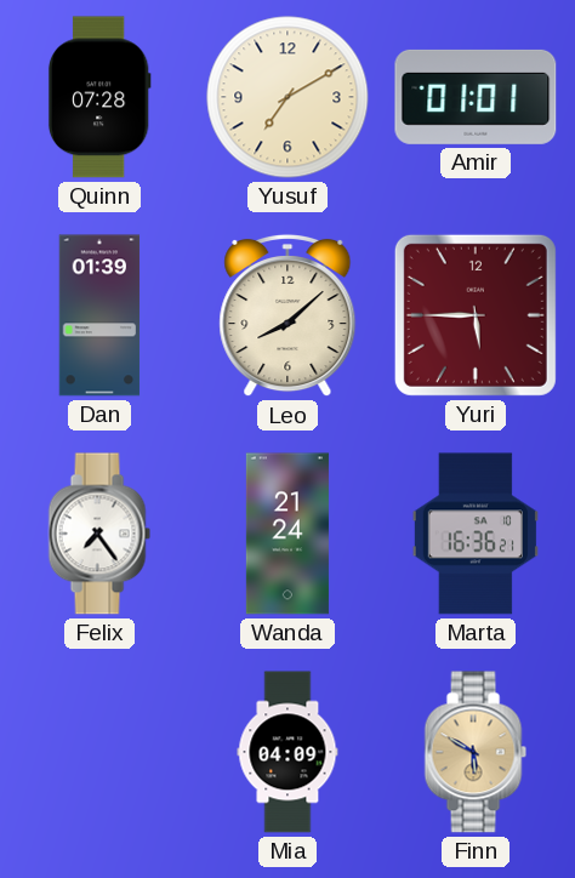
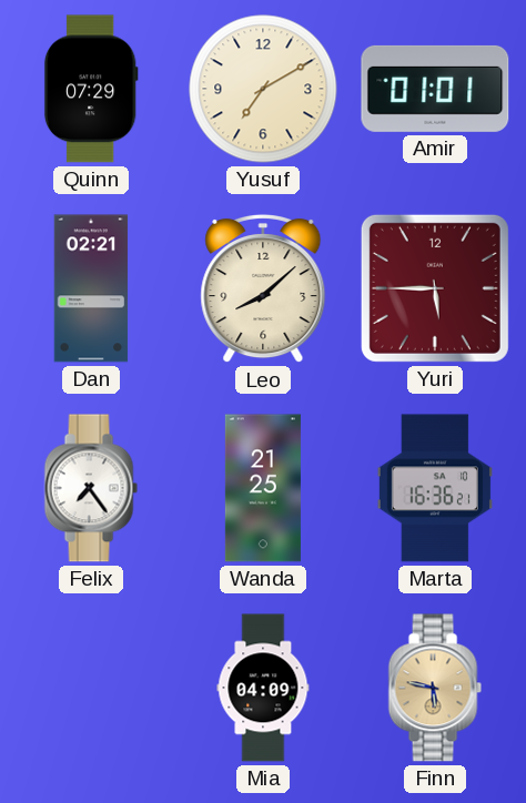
Quinn: 07:28 -> 07:29 (91, 89)
Dan: 01:39 -> 02:21 (91, 288)
Wanda: 21:24 -> 21:25 (263, 488)
Finn: 5:50 -> 5:47 (435, 688)
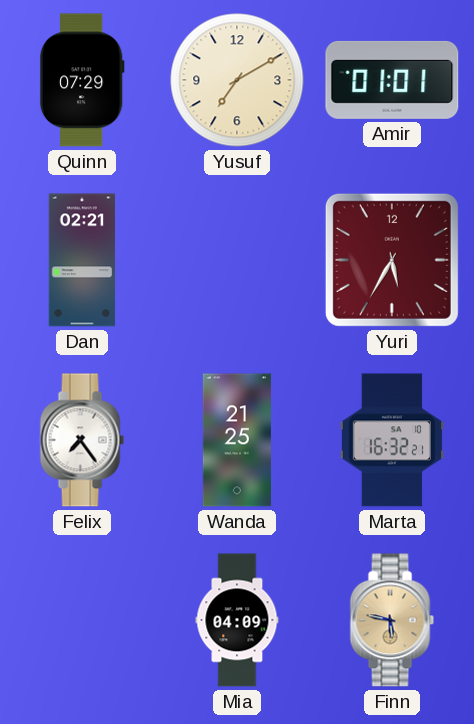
Leo: 8:08 -> none (263, 288)
Yuri: 5:45 -> 5:35 (392, 260)
Marta: 16:36 -> 16:32 (392, 440)
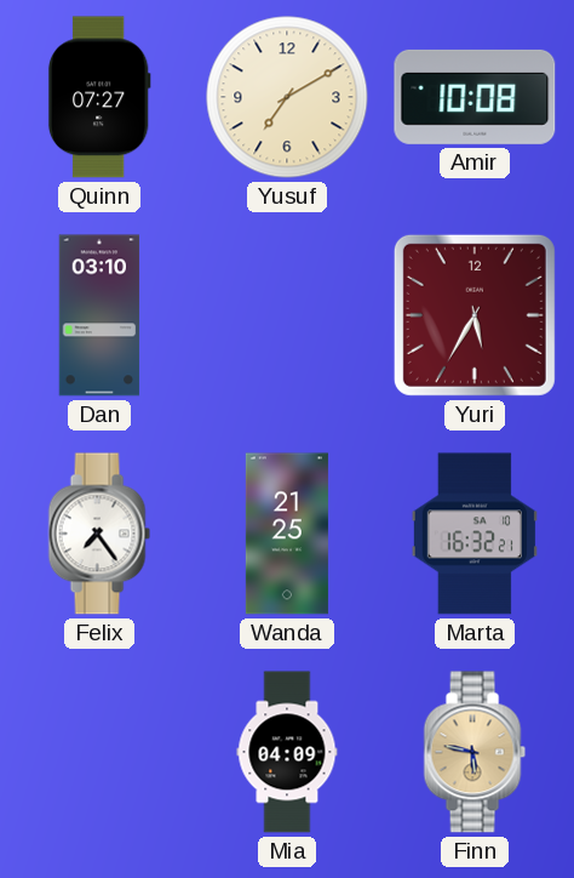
Quinn: 07:29 -> 07:27 (99, 97)
Amir: 01:01 -> 10:08 (475, 97)
Dan: 02:21 -> 03:10 (99, 315)
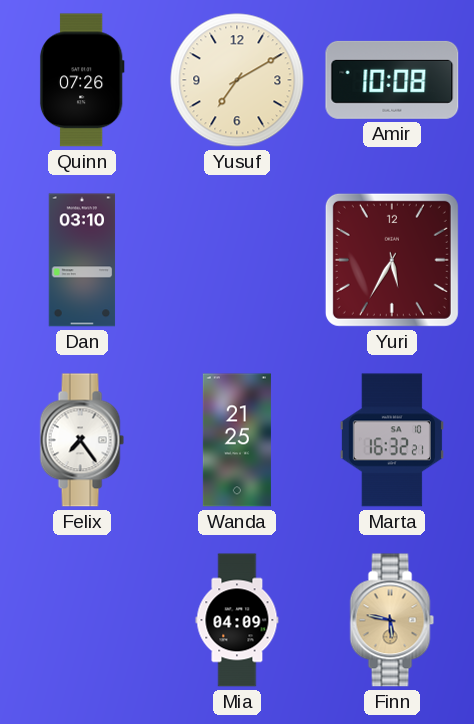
Quinn: 07:27 -> 07:26 (82, 80)
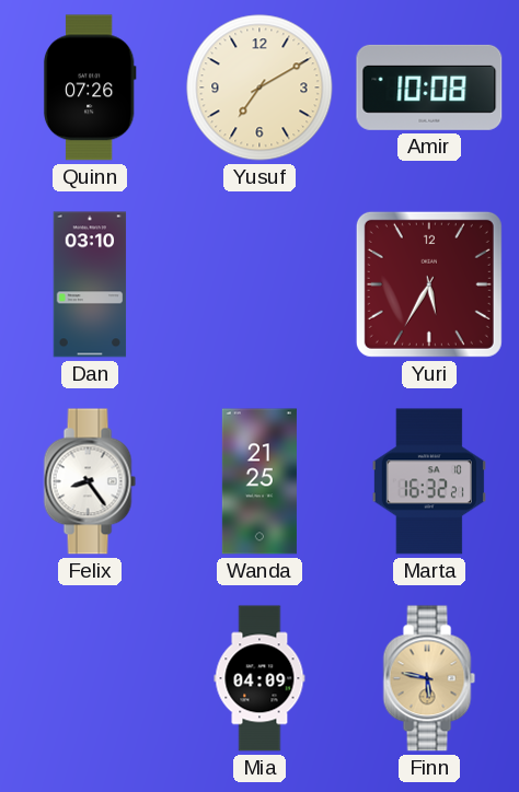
Felix: 7:24 -> 8:24 (90, 481)
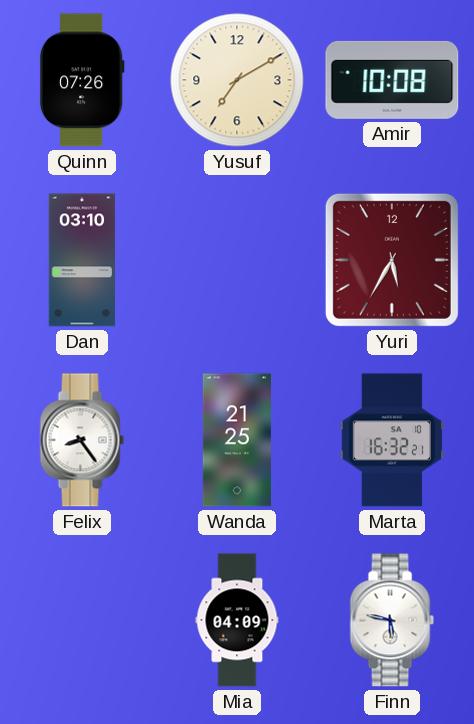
Finn dial: champagne -> white (392, 620)
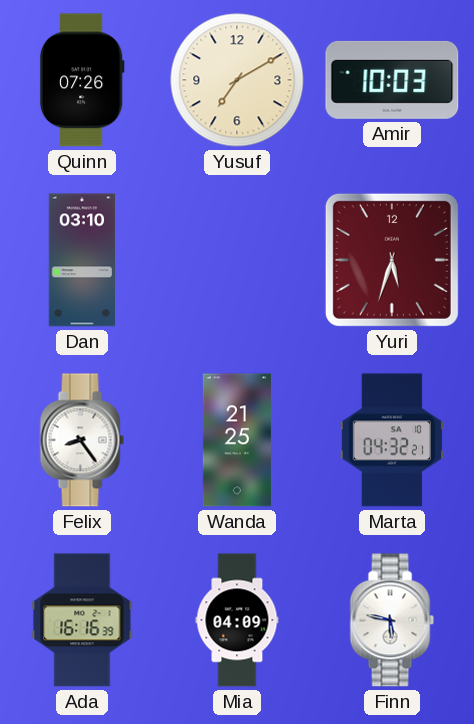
Amir: 10:08 -> 10:03 (392, 80)
Yuri: 5:35 -> 5:33 (392, 260)
Marta: 16:32 -> 04:32 (392, 440)
Ada: none -> 16:16 (82, 620)
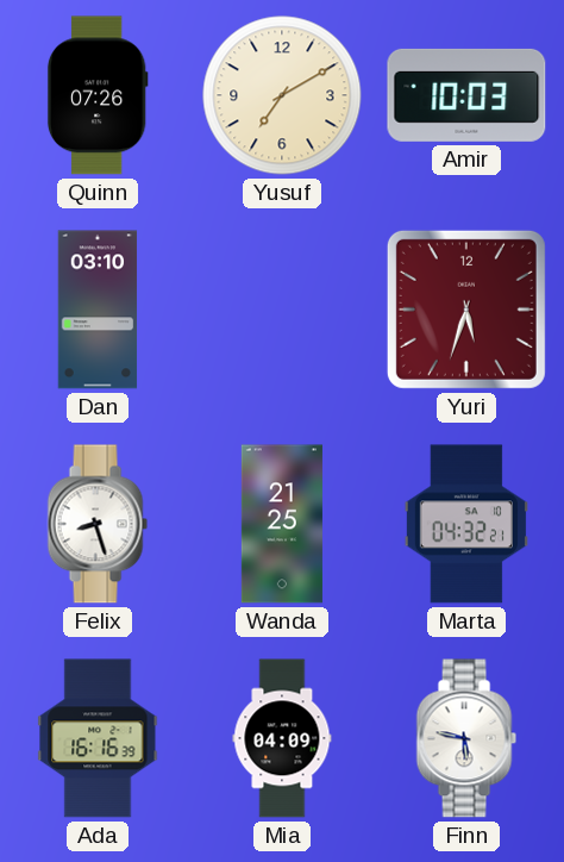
Felix: 8:24 -> 8:27 (98, 524)
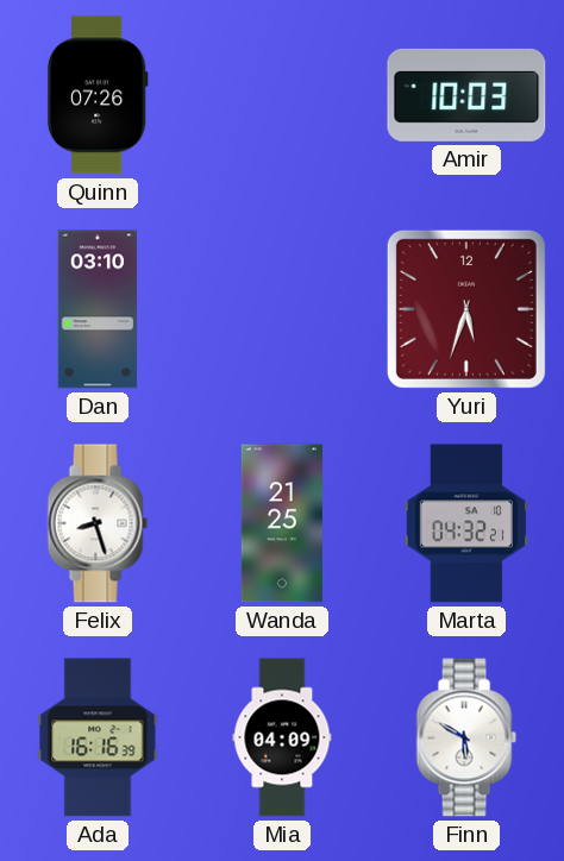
Yusuf: 7:10 -> none (282, 95)
Finn: 5:47 -> 5:50 (466, 737)
